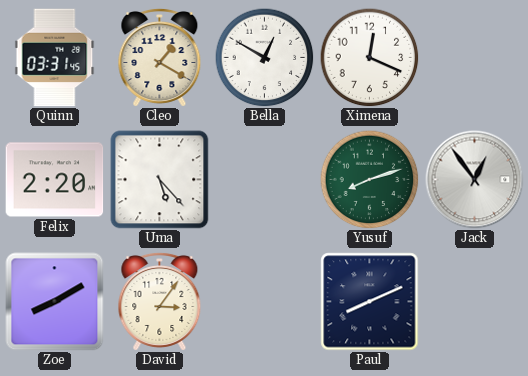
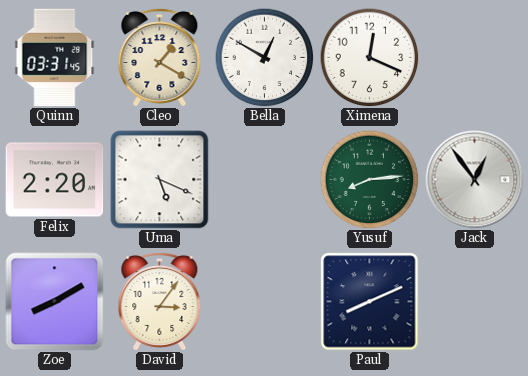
Uma: 5:23 -> 5:19 (160, 180)
Yusuf: 8:12 -> 8:14 (370, 180)
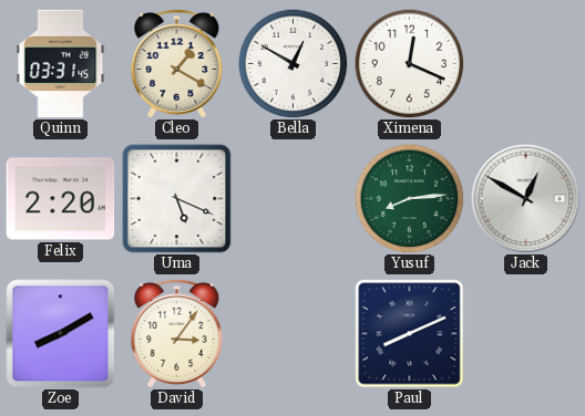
Jack: 12:54 -> 12:50 (526, 199)
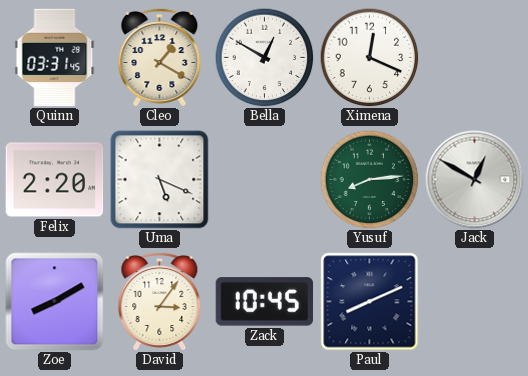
Zack: none -> 10:45 (265, 302)
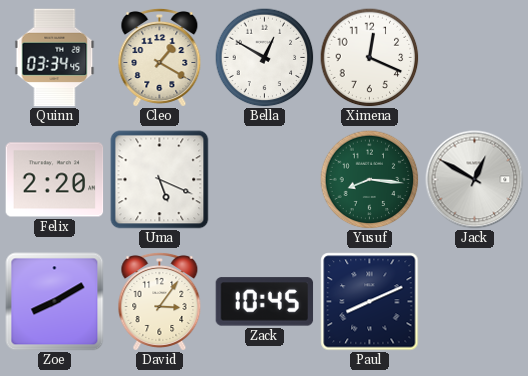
Quinn: 03:31 -> 03:34 (55, 58)
Yusuf: 8:14 -> 8:16 (370, 180)
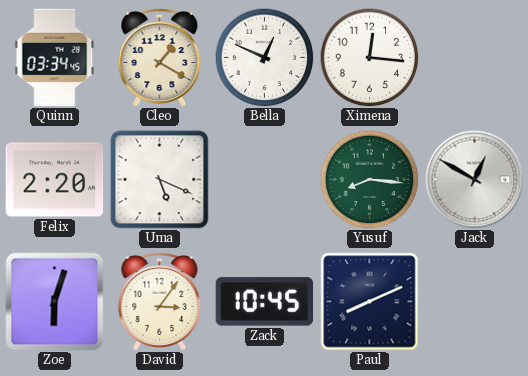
Bella: 12:50 -> 12:49 (265, 58)
Ximena: 12:19 -> 12:16 (370, 58)
Zoe: 8:10 -> 6:03 (55, 302)
